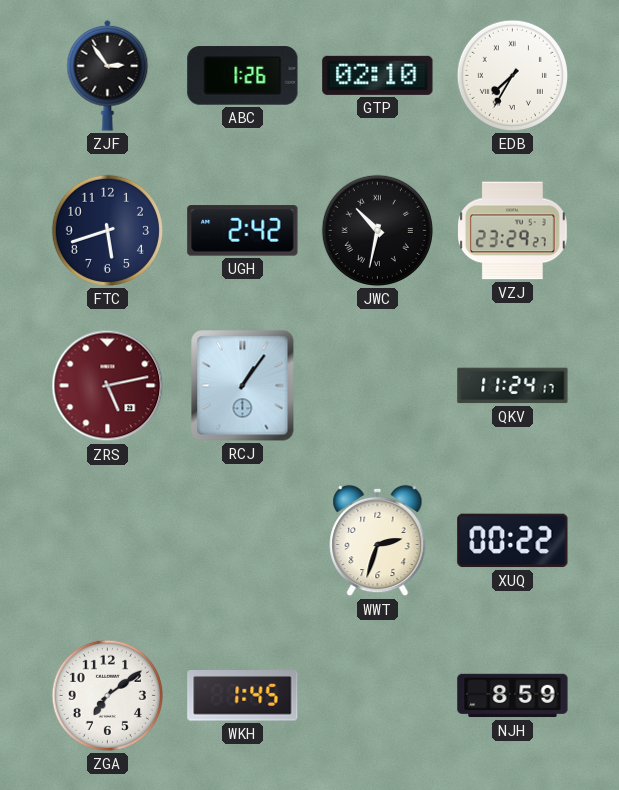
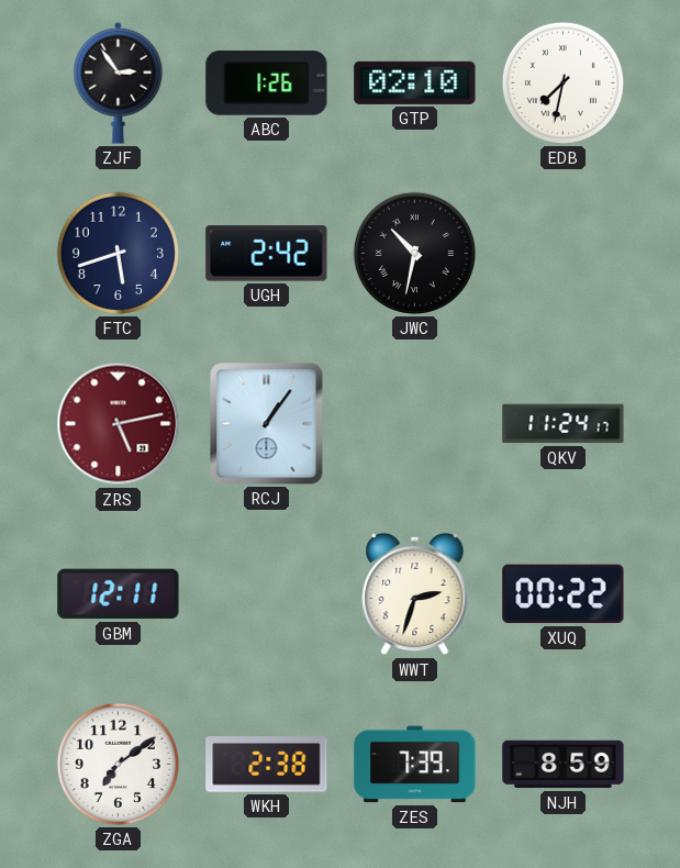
EDB: 7:35 -> 7:32 (562, 82)
VZJ: 23:29 -> none (513, 231)
GBM: none -> 12:11 (119, 594)
WKH: 1:45 -> 2:38 (267, 765)
ZES: none -> 7:39 (415, 765)
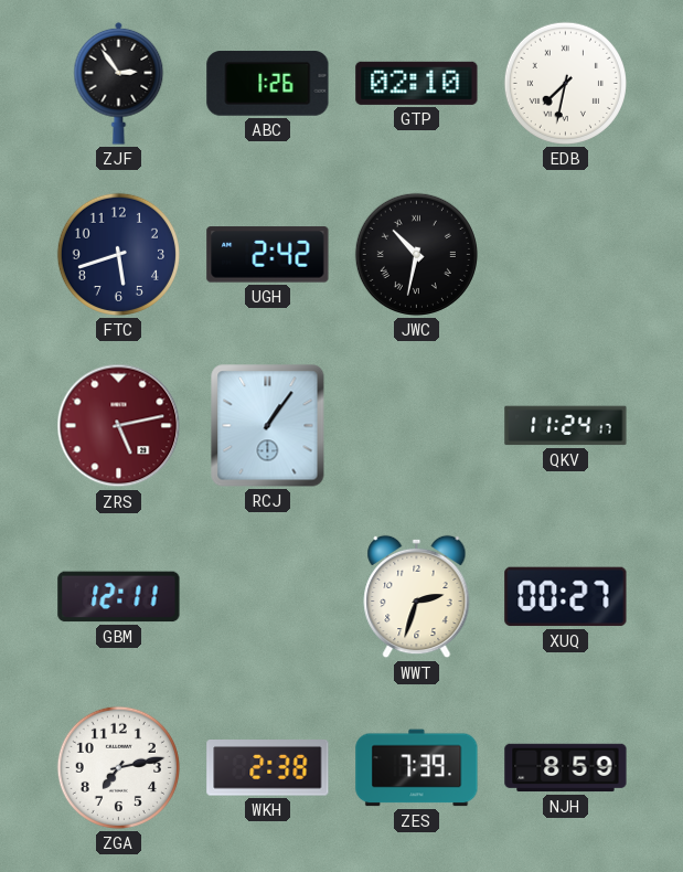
XUQ: 00:22 -> 00:27 (566, 597)
ZGA: 7:09 -> 7:13 (118, 767)
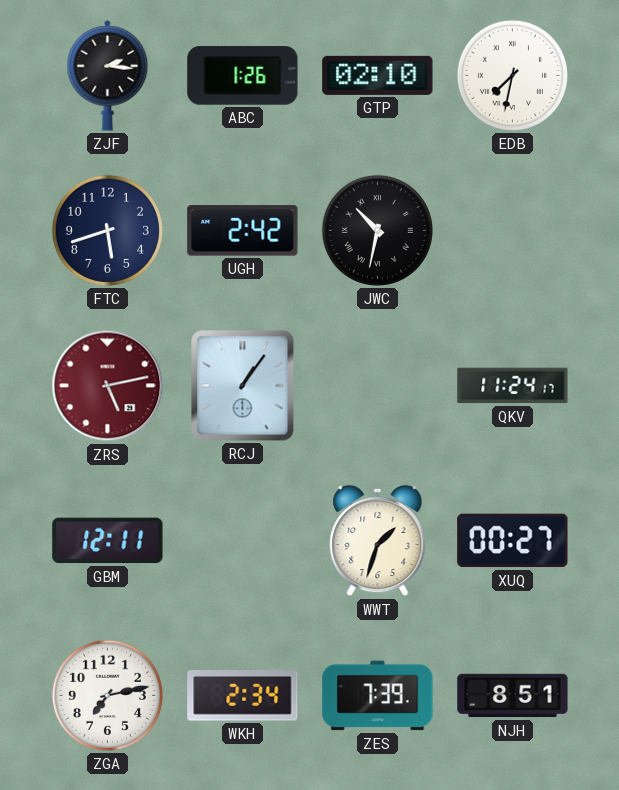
ZJF: 2:54 -> 2:16 (108, 75)
WWT: 2:33 -> 1:33 (378, 541)
WKH: 2:38 -> 2:34 (243, 696)
NJH: 8:59 -> 8:51 (513, 696)
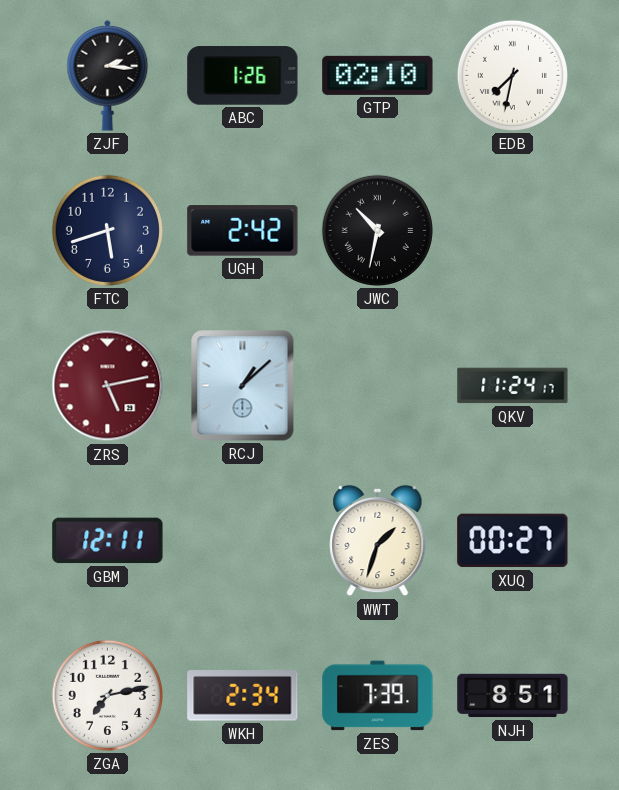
RCJ: 1:06 -> 1:08 (243, 386)
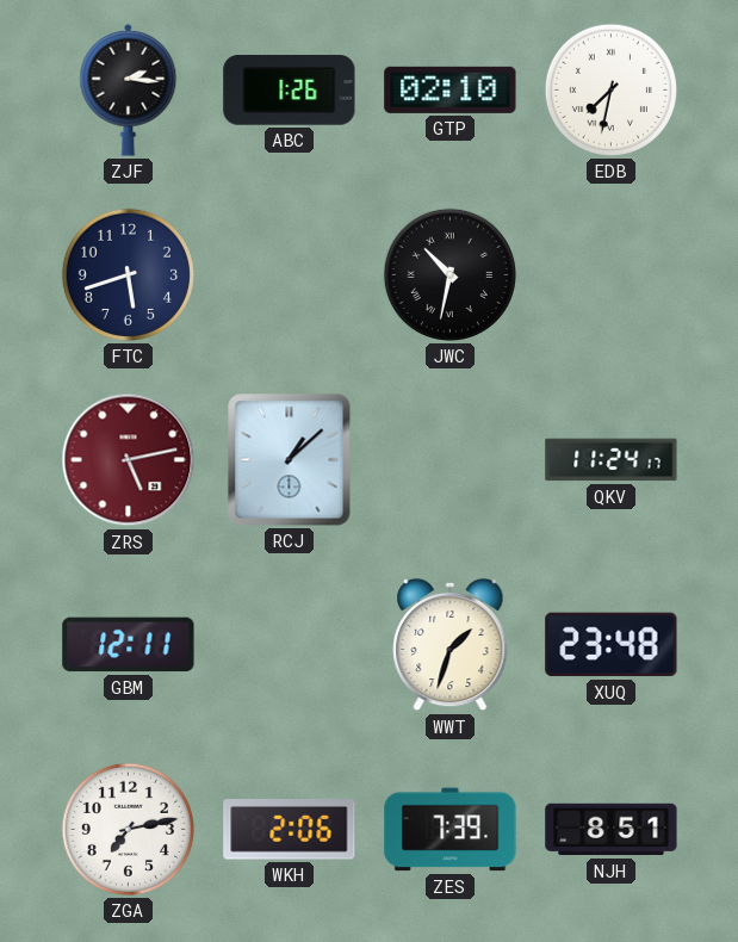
UGH: 2:42 -> none (243, 231)
XUQ: 00:27 -> 23:48 (612, 645)
WKH: 2:34 -> 2:06 (290, 830)
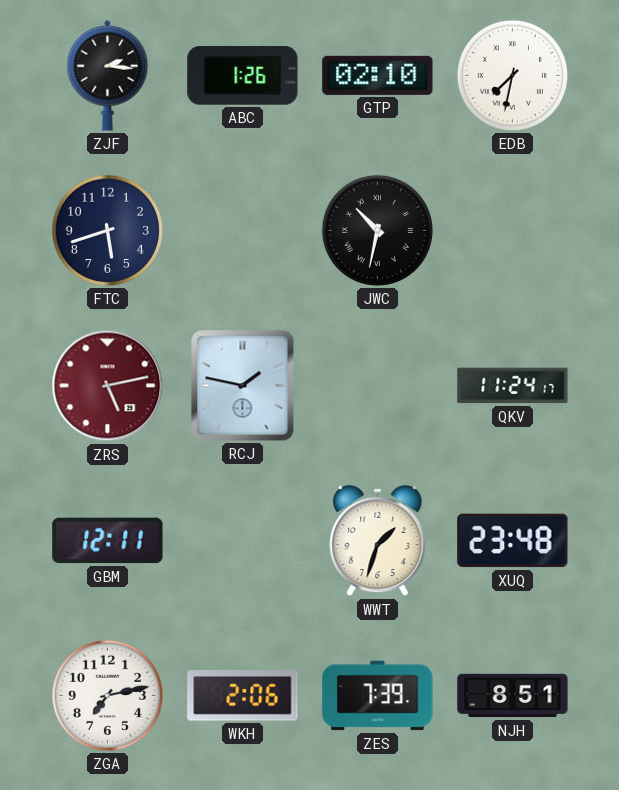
RCJ: 1:08 -> 1:47 (243, 386)
